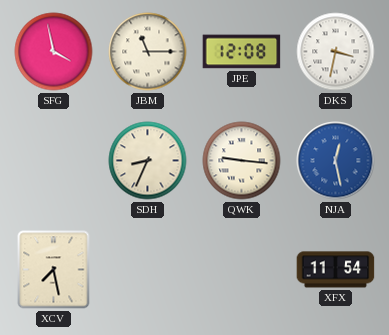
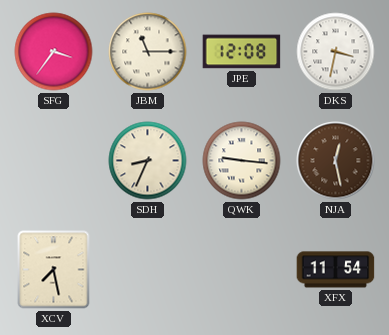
SFG: 3:58 -> 3:36 (54, 52)
NJA dial: blue -> brown (336, 161)
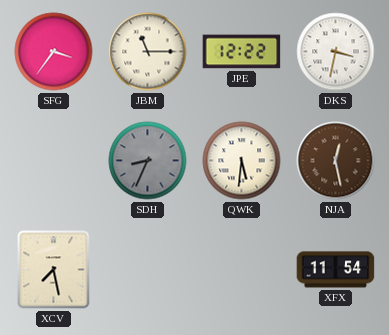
JPE: 12:08 -> 12:22 (242, 52)
SDH dial: cream -> grey (148, 161)
QWK: 9:16 -> 5:31 (242, 161)
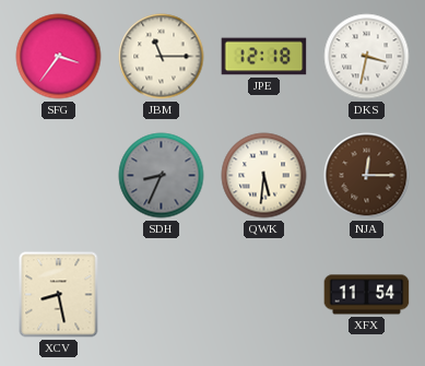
JPE: 12:22 -> 12:18 (264, 57)
NJA: 12:28 -> 12:15 (367, 176)
XCV: 7:28 -> 8:28 (59, 295)
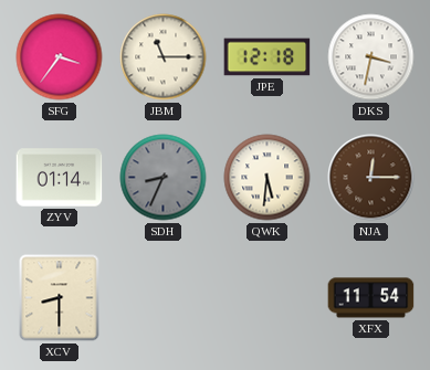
ZYV: none -> 01:14 (60, 178)
XCV: 8:28 -> 8:30 (60, 298)
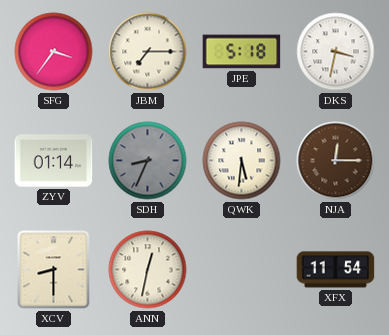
JBM: 11:15 -> 7:15 (148, 52)
JPE: 12:18 -> 5:18 (242, 52)
ANN: none -> 12:32 (148, 270)
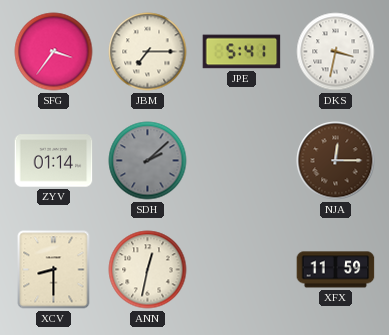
JPE: 5:18 -> 5:41 (242, 52)
SDH: 8:34 -> 2:08 (148, 161)
QWK: 5:31 -> none (242, 161)
XFX: 11:54 -> 11:59 (336, 270)
